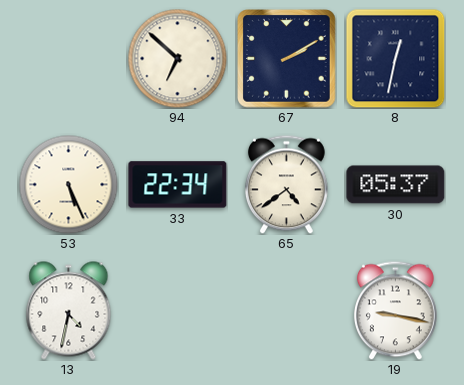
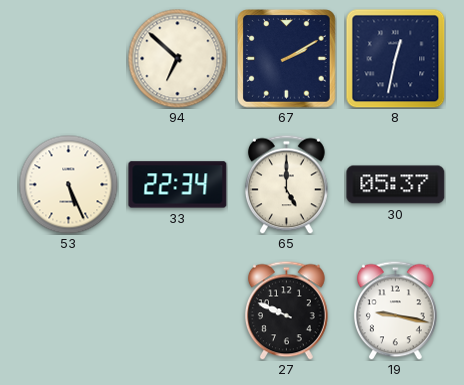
65: 4:39 -> 5:00 (287, 184)
13: 4:32 -> none (69, 311)
27: none -> 9:49 (287, 310)
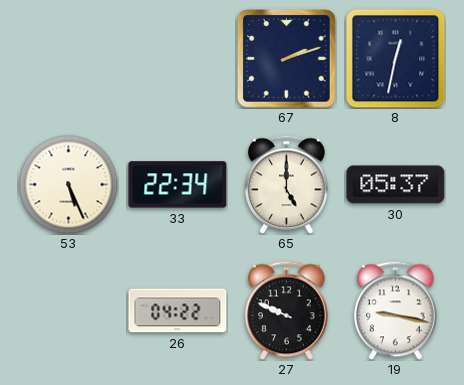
94: 6:52 -> none (178, 59)
67: 2:10 -> 2:12 (287, 59)
26: none -> 04:22 (178, 311)
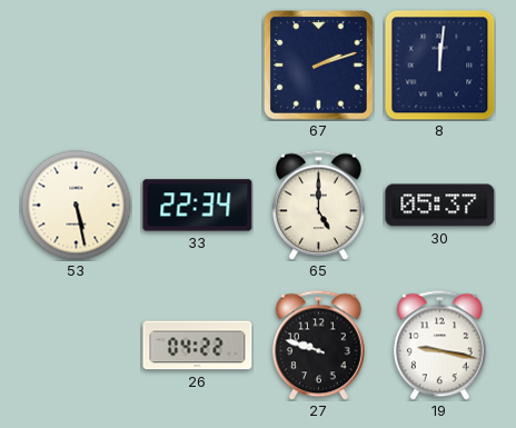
8: 12:32 -> 12:01 (439, 64)
53: 5:26 -> 5:28 (77, 206)
27: 9:49 -> 9:48 (319, 345)
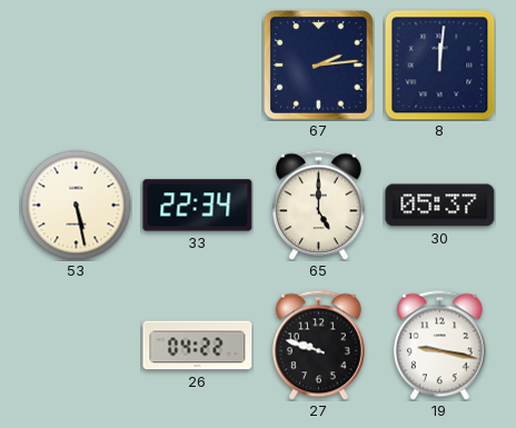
67: 2:12 -> 2:14 (319, 66)
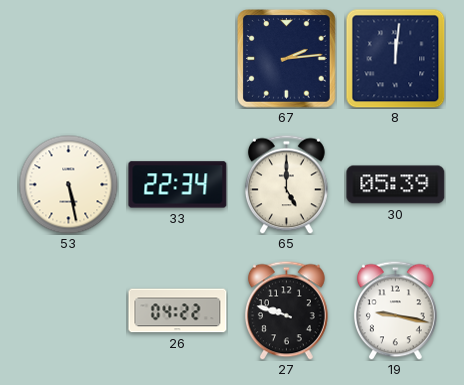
30: 05:37 -> 05:39 (396, 185)
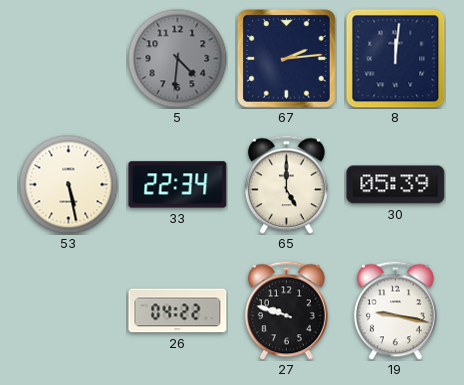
5: none -> 4:31 (178, 59)
